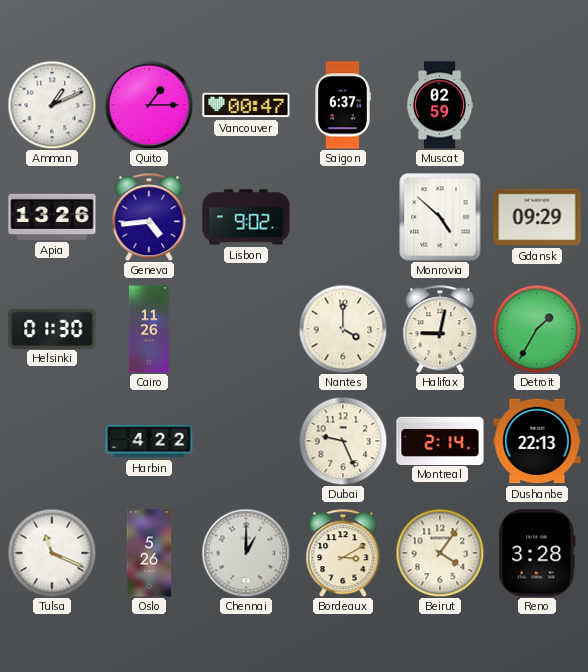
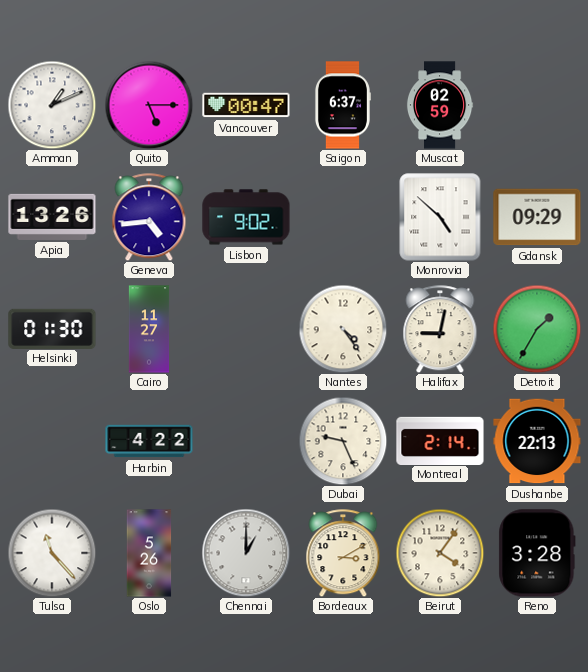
Quito: 1:15 -> 5:15 (149, 105)
Cairo: 11:26 -> 11:27 (149, 329)
Nantes: 4:00 -> 4:24 (343, 329)
Tulsa: 11:19 -> 11:23 (52, 553)
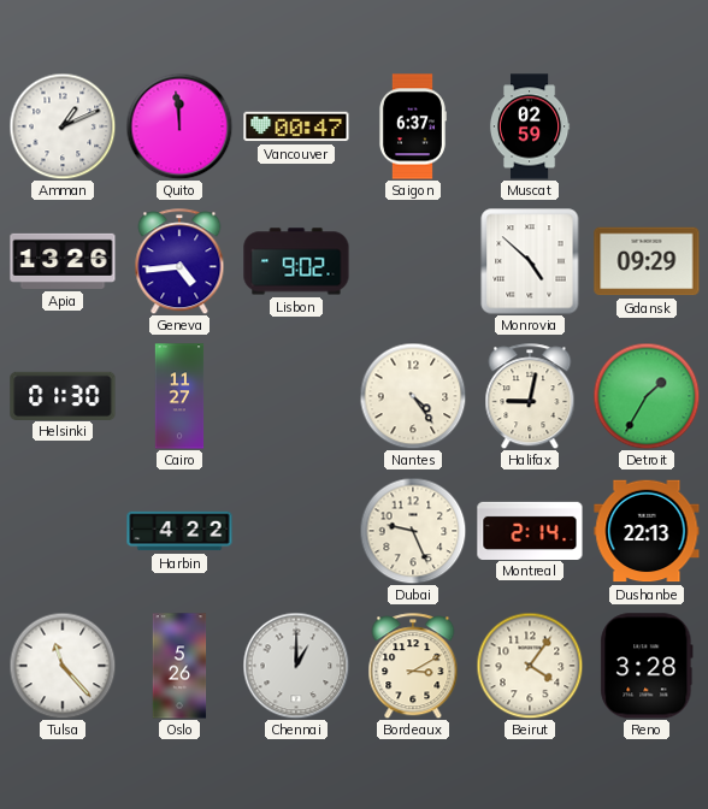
Quito: 5:15 -> 11:59 (179, 126)
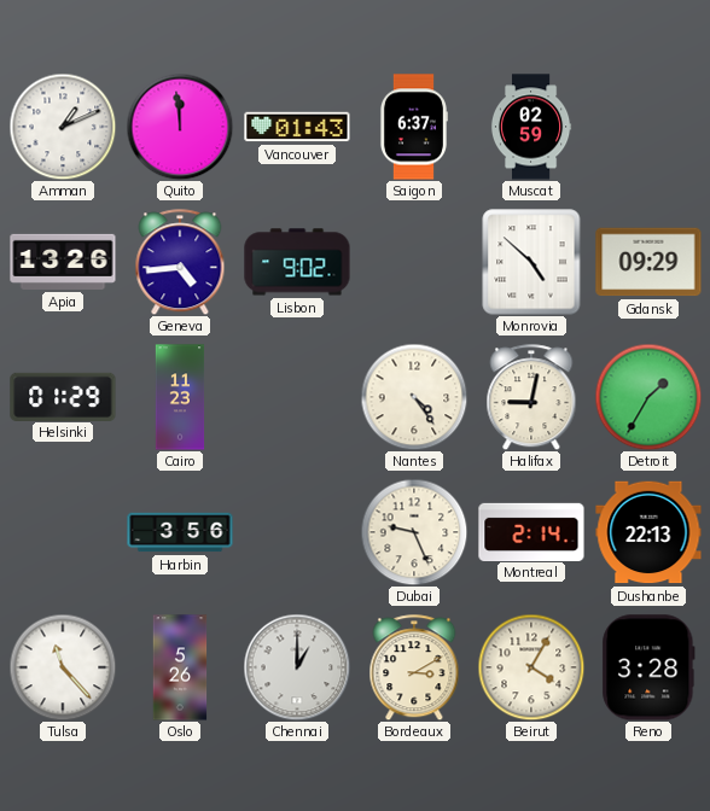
Vancouver: 00:47 -> 01:43 (297, 127)
Helsinki: 01:30 -> 01:29 (63, 396)
Cairo: 11:27 -> 11:23 (180, 397)
Harbin: 4:22 -> 3:56 (180, 532)
Beirut: 4:06 -> 4:05 (531, 667)
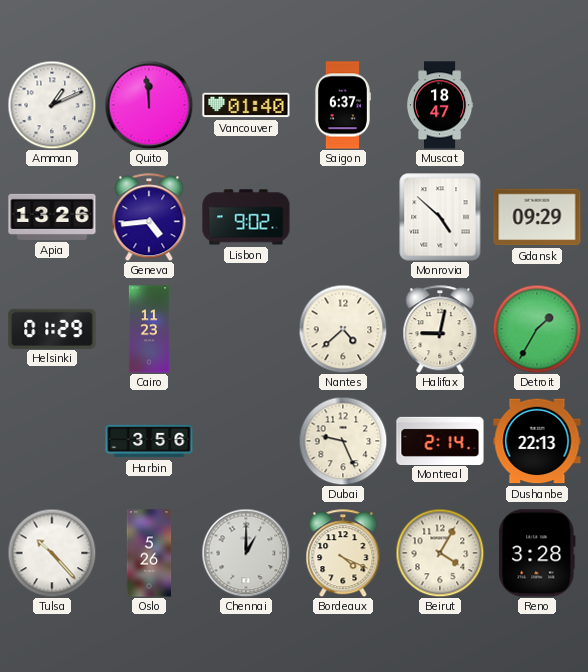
Vancouver: 01:43 -> 01:40 (246, 105)
Muscat: 02:59 -> 18:47 (440, 105)
Nantes: 4:24 -> 4:38 (343, 329)
Tulsa: 11:23 -> 10:23 (52, 553)
Bordeaux: 3:10 -> 4:19 (343, 553)
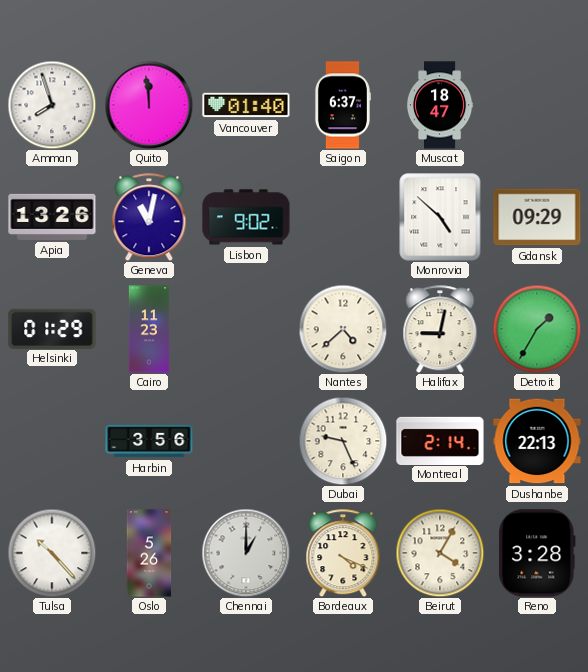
Amman: 1:11 -> 7:57 (52, 105)
Geneva: 4:44 -> 11:02 (149, 217)
